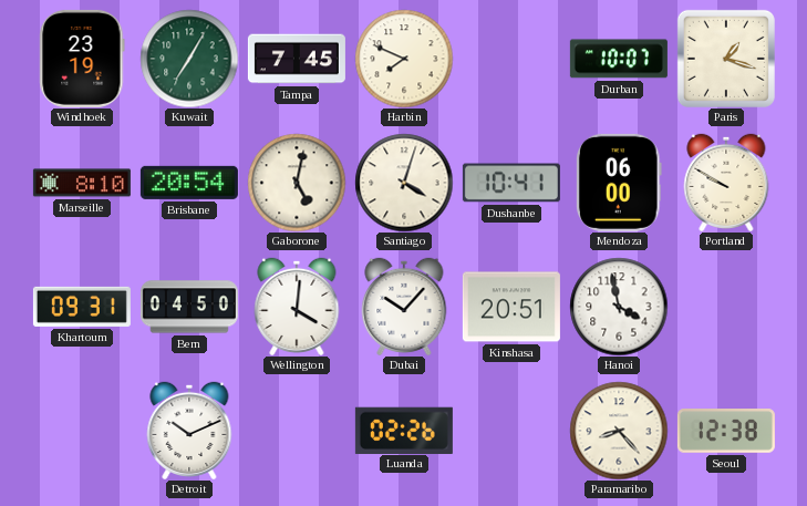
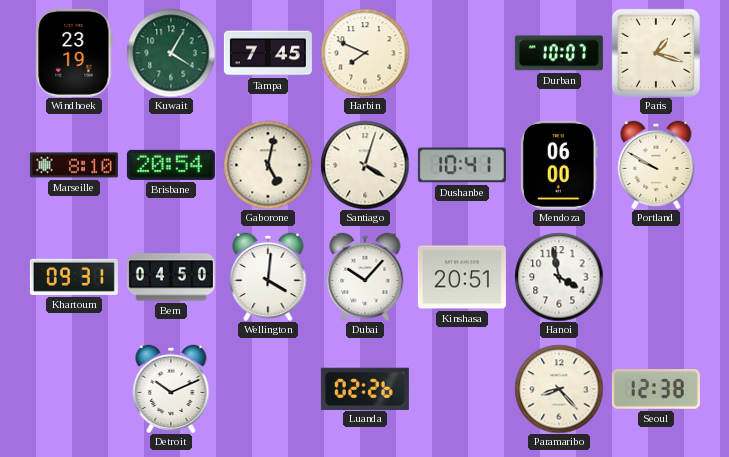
Kuwait: 7:05 -> 4:05 (171, 53)
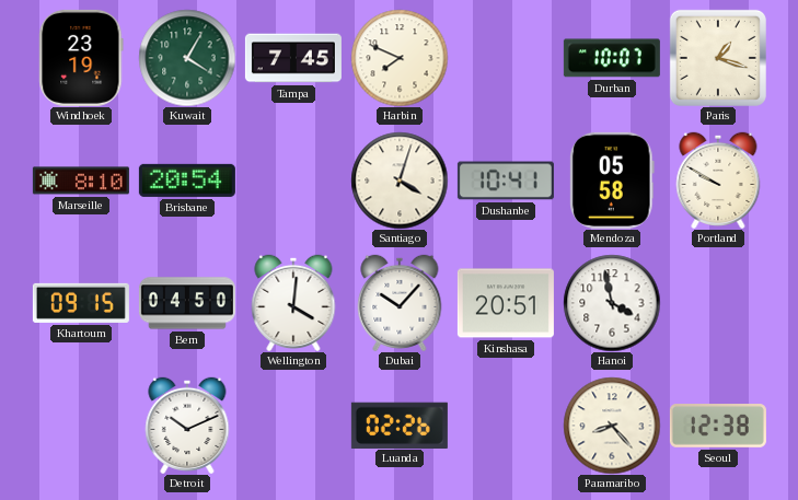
Gaborone: 5:02 -> none (268, 165)
Mendoza: 06:00 -> 05:58 (613, 181)
Khartoum: 09:31 -> 09:15 (81, 303)
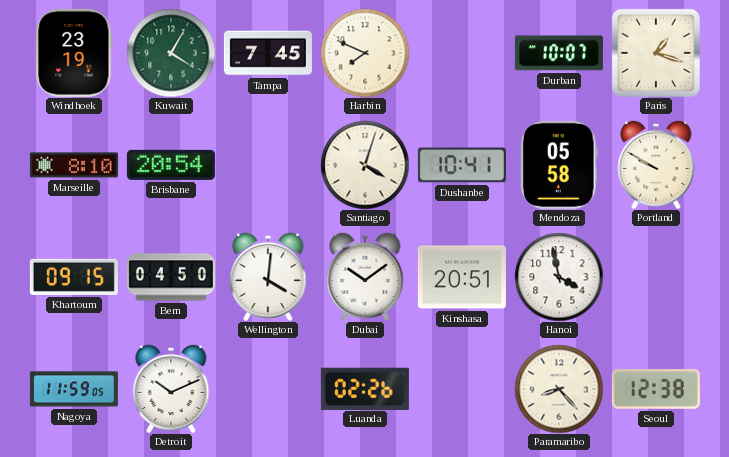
Dubai: 10:07 -> 10:09 (365, 276)
Nagoya: none -> 11:59 (74, 389)
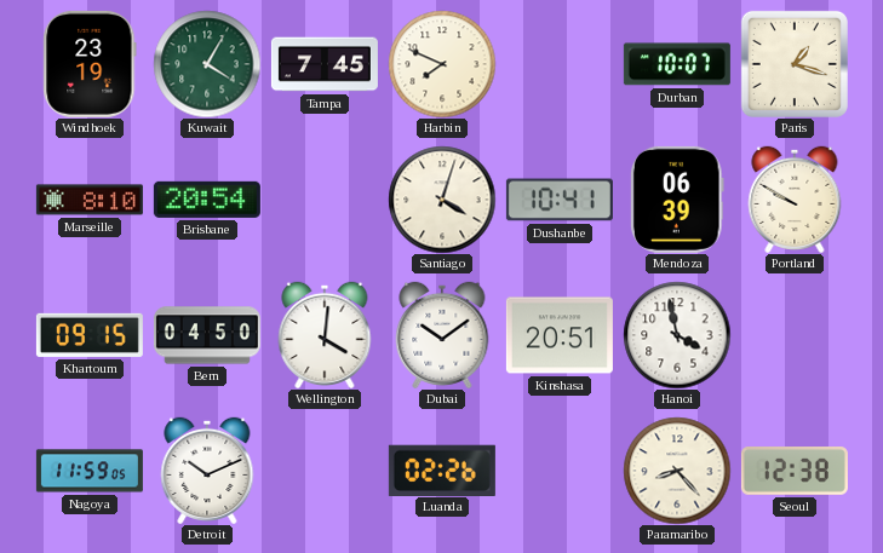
Mendoza: 05:58 -> 06:39 (678, 200)
